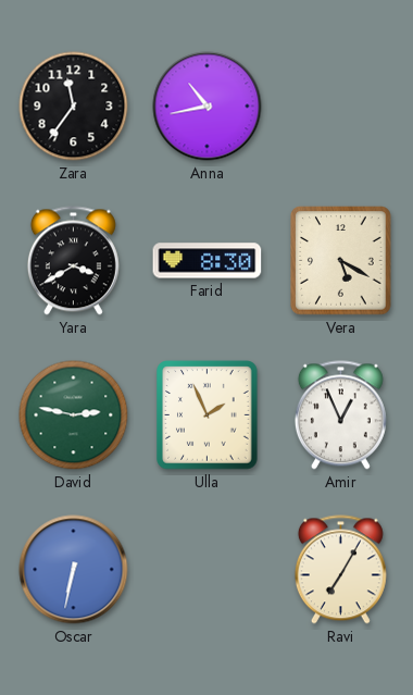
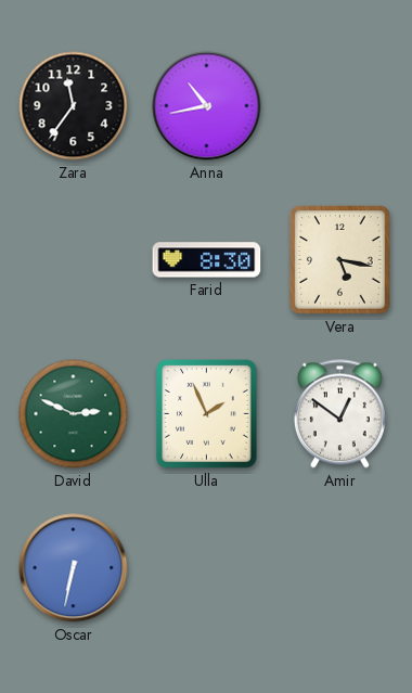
Yara: 3:40 -> none (73, 261)
Vera: 5:20 -> 5:17 (340, 260)
David: 2:47 -> 2:49 (74, 414)
Amir: 12:56 -> 12:51 (339, 414)
Ravi: 7:05 -> none (340, 570)
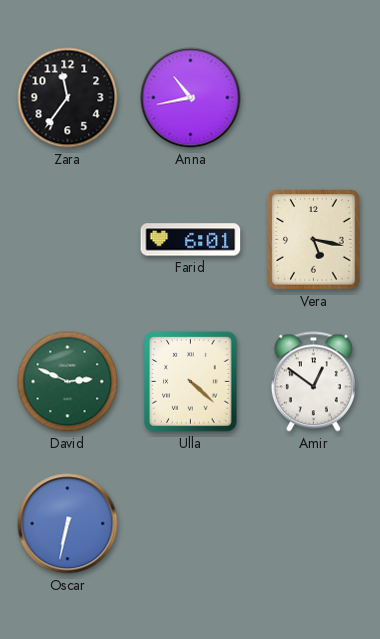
Farid: 8:30 -> 6:01 (191, 240)
Ulla: 1:56 -> 4:22 (191, 382)
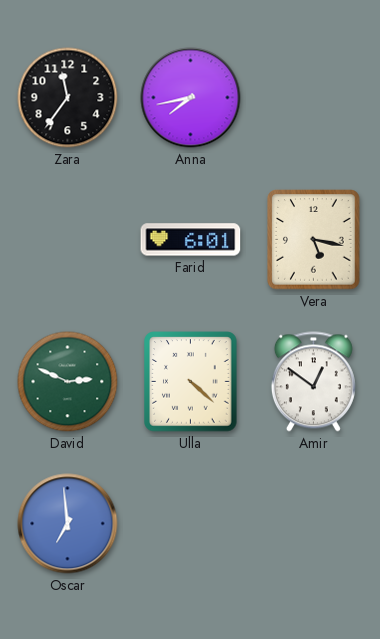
Anna: 10:43 -> 7:43 (191, 98)
Oscar: 6:32 -> 6:59 (68, 524)
